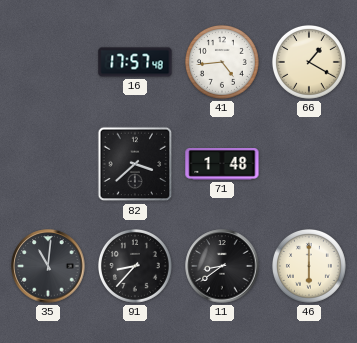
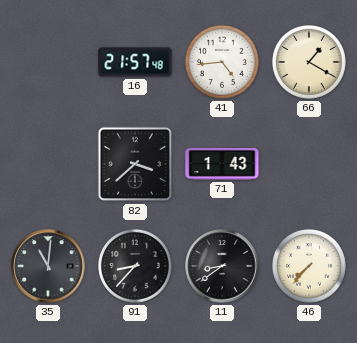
16: 17:57 -> 21:57 (135, 62)
71: 1:48 -> 1:43 (222, 165)
46: 6:00 -> 7:37 (309, 266)
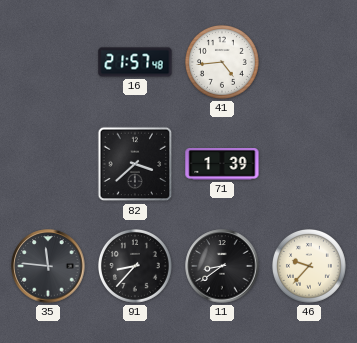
66: 1:20 -> none (309, 62)
71: 1:43 -> 1:39 (222, 165)
35: 11:01 -> 11:46 (48, 266)
46: 7:37 -> 9:37 (309, 266)
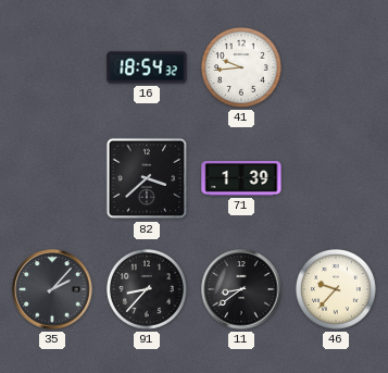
16: 21:57 -> 18:54 (147, 67)
41: 4:44 -> 9:44 (241, 67)
35: 11:46 -> 2:07 (52, 289)
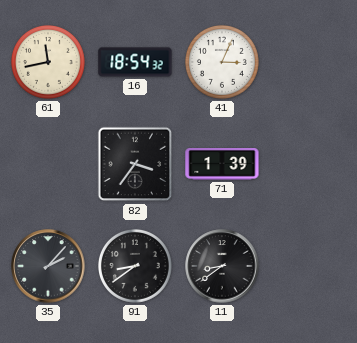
61: none -> 11:43 (48, 62)
41: 9:44 -> 3:04 (222, 62)
82: 3:38 -> 3:36 (135, 164)
91: 8:37 -> 8:39 (135, 266)
46: 9:37 -> none (336, 289)
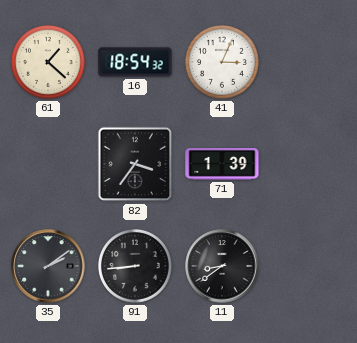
61: 11:43 -> 1:22 (48, 62)
35: 2:07 -> 2:09 (48, 266)
91: 8:39 -> 8:44 (135, 266)
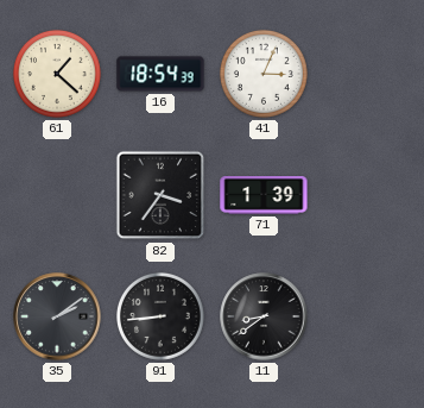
16: 18:54:32 -> 18:54:39 (160, 74)
